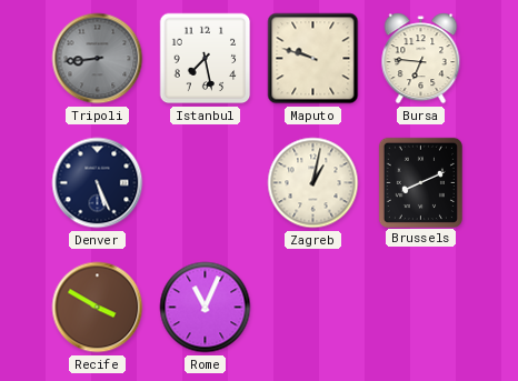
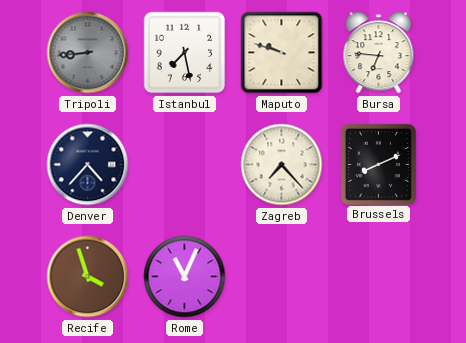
Denver: 5:26 -> 4:37 (88, 165)
Zagreb: 1:02 -> 7:23 (282, 165)
Recife: 3:50 -> 3:57 (88, 277)
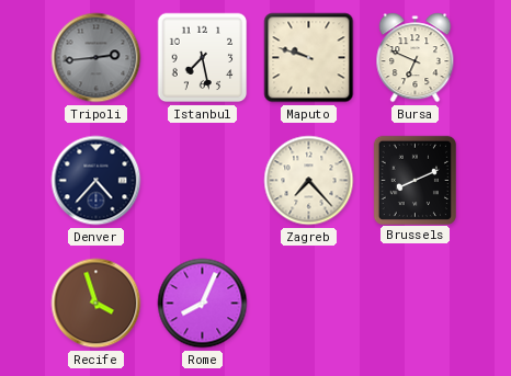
Tripoli: 8:44 -> 2:44 (96, 58)
Bursa: 6:46 -> 6:49 (416, 58)
Rome: 11:04 -> 8:04 (203, 304)
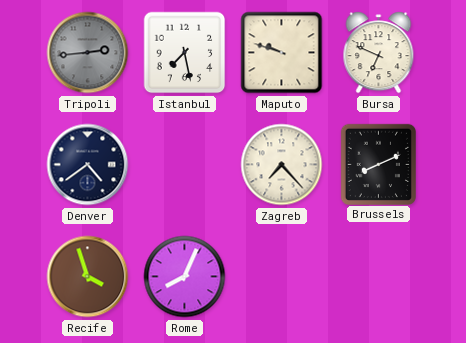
Denver: 4:37 -> 4:39 (88, 165)
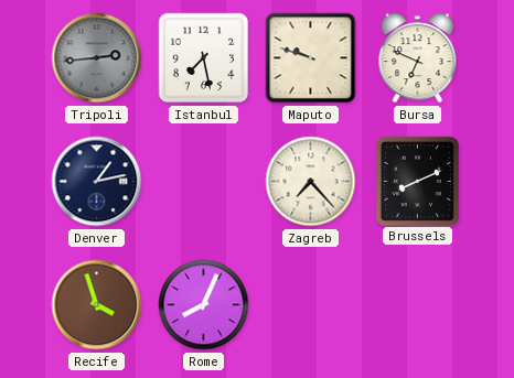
Denver: 4:39 -> 1:13 (97, 182)
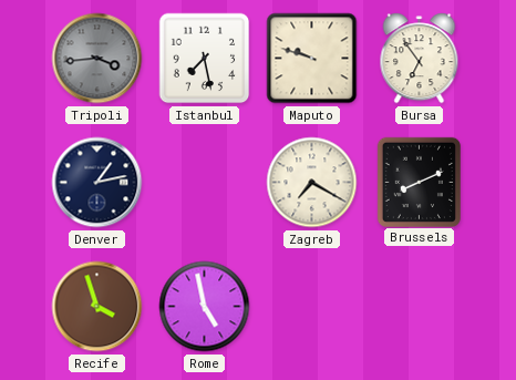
Tripoli: 2:44 -> 3:44 (97, 59)
Bursa: 6:49 -> 6:54 (420, 59)
Zagreb: 7:23 -> 7:20 (312, 183)
Rome: 8:04 -> 4:58 (205, 307)
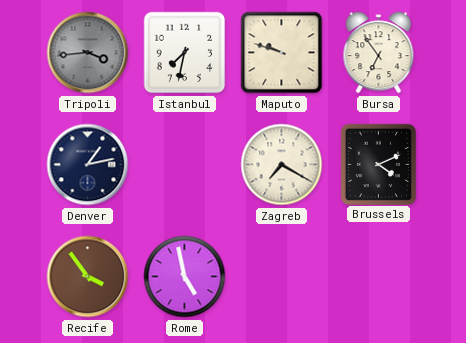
Istanbul: 7:28 -> 7:32 (185, 53)
Brussels: 8:11 -> 4:11 (378, 164)
Recife: 3:57 -> 3:54 (88, 277)
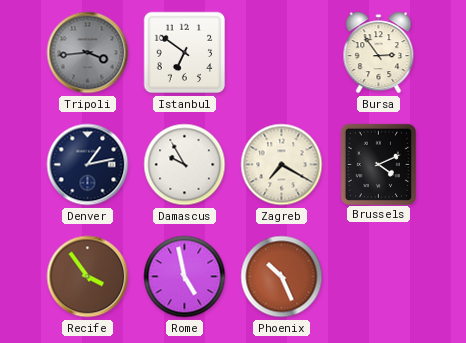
Istanbul: 7:32 -> 6:51 (185, 53)
Maputo: 9:48 -> none (282, 53)
Bursa: 6:54 -> 2:54 (379, 53)
Damascus: none -> 9:55 (185, 165)
Phoenix: none -> 10:26 (282, 277)
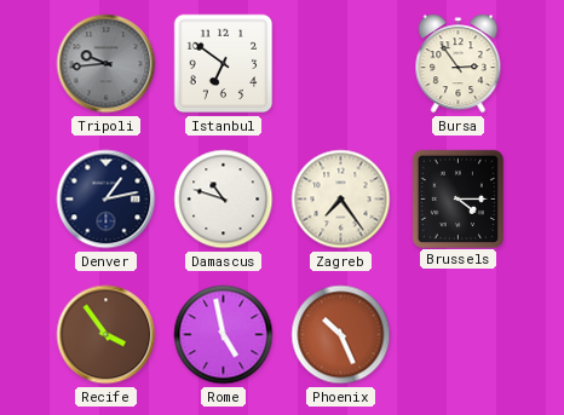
Tripoli: 3:44 -> 9:44 (107, 64)
Damascus: 9:55 -> 10:48 (224, 200)
Zagreb: 7:20 -> 7:24 (341, 200)
Brussels: 4:11 -> 4:15 (457, 198)
